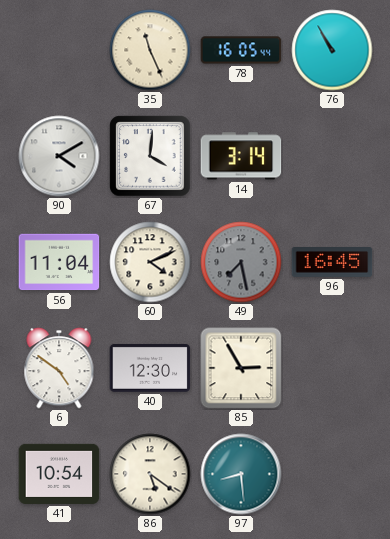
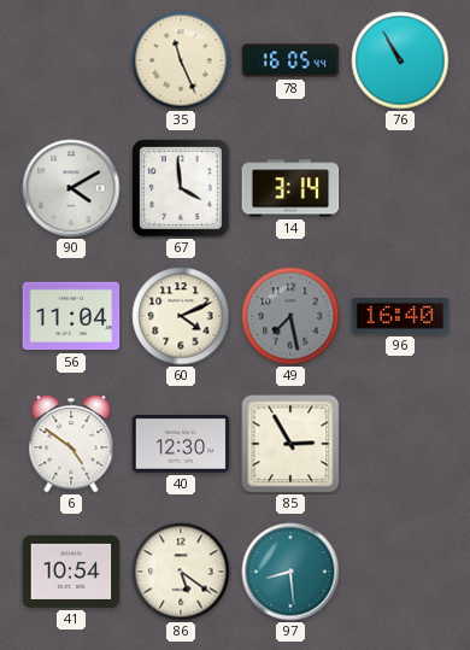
67: 4:01 -> 3:59 (181, 188)
96: 16:45 -> 16:40 (400, 317)
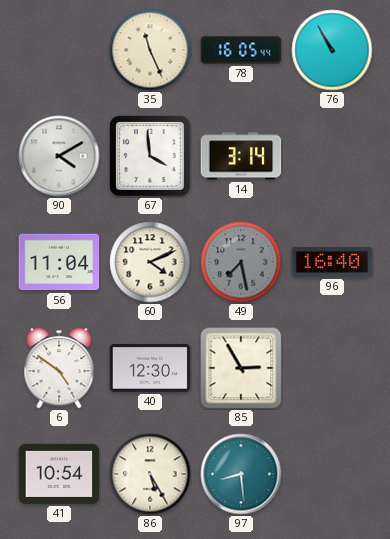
86: 5:21 -> 5:25 (150, 474)
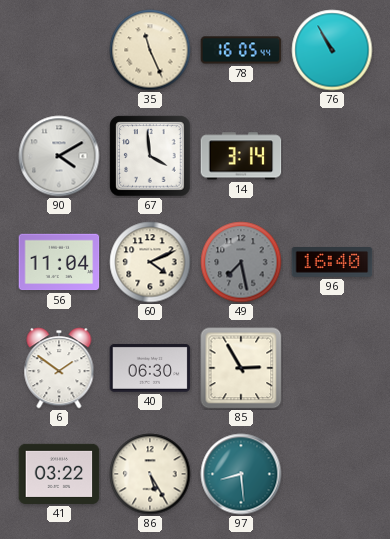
6: 4:51 -> 1:51 (59, 368)
40: 12:30 -> 06:30 (150, 368)
41: 10:54 -> 03:22 (59, 474)
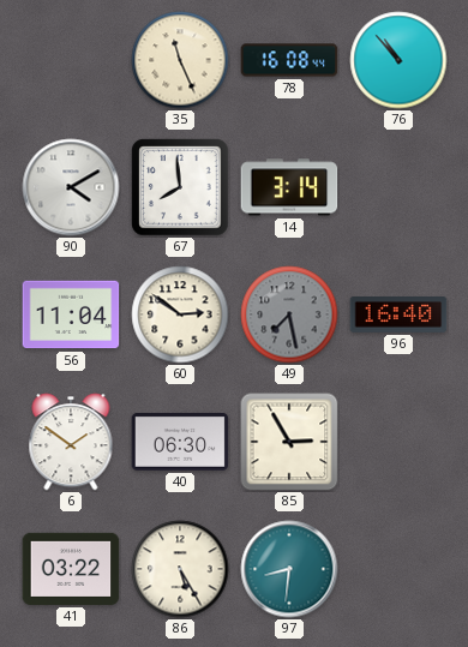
78: 16:05 -> 16:08 (289, 60)
76: 10:55 -> 10:53 (398, 60)
67: 3:59 -> 7:59 (180, 187)
60: 4:11 -> 2:51 (180, 314)
97: 8:29 -> 8:31 (289, 569)
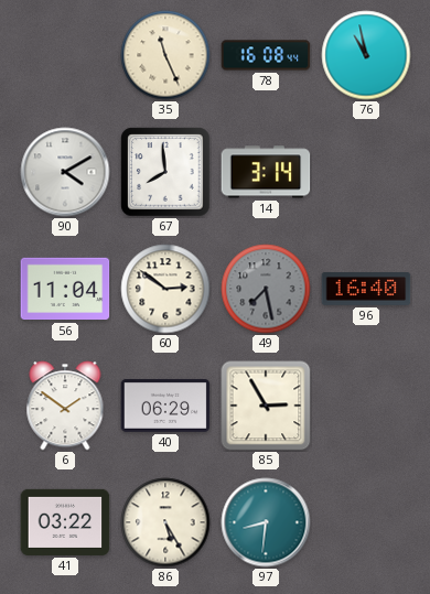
76: 10:53 -> 10:58 (366, 55)
40: 06:30 -> 06:29 (165, 406)
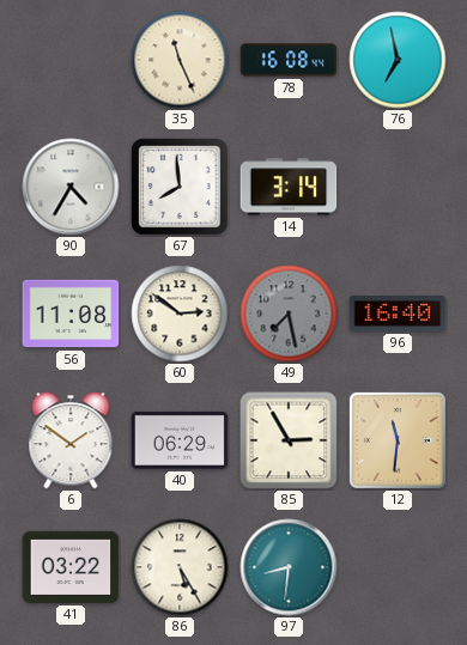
76: 10:58 -> 6:58 (398, 60)
90: 4:10 -> 4:35 (71, 187)
56: 11:04 -> 11:08 (71, 314)
12: none -> 11:31 (398, 440)
